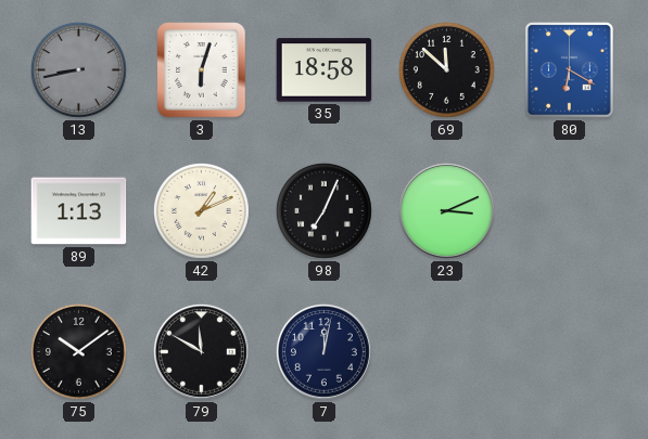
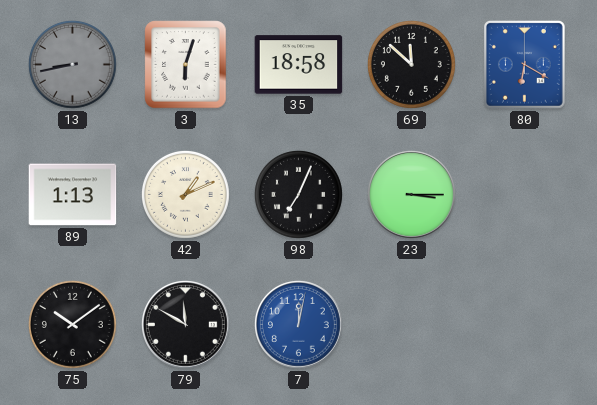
23: 3:11 -> 3:15 (412, 195)
7 dial: navy -> blue (299, 325)
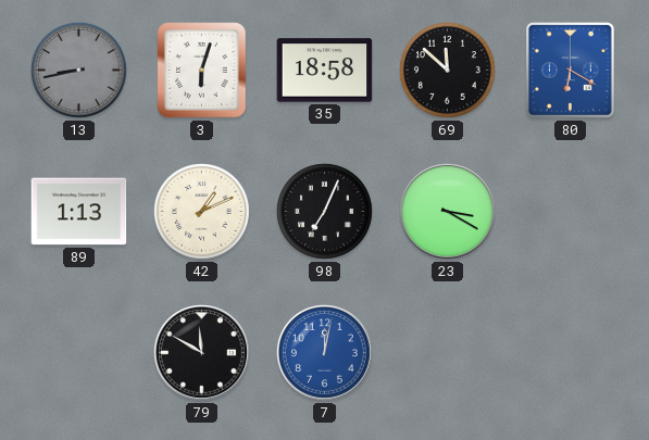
23: 3:15 -> 3:20 (448, 212)
75: 10:09 -> none (72, 324)
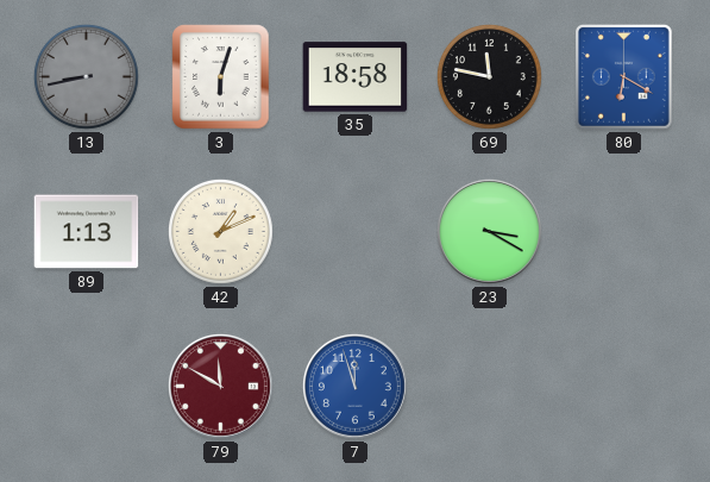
69: 11:52 -> 11:47 (489, 76)
98: 7:04 -> none (324, 211)
79 dial: black -> burgundy (221, 387)
7: 12:02 -> 11:57 (356, 387)
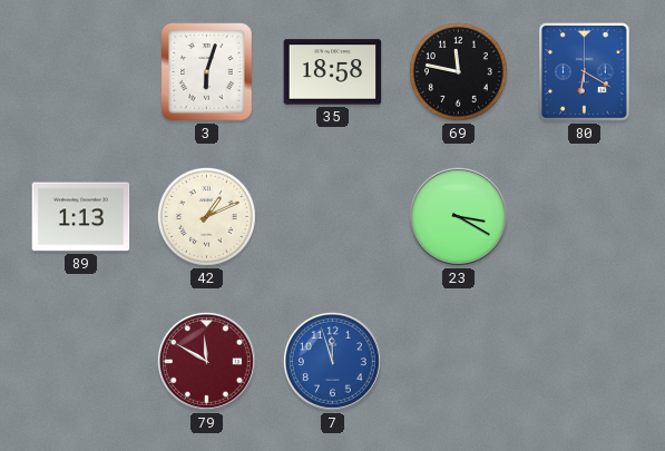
13: 8:43 -> none (86, 76)
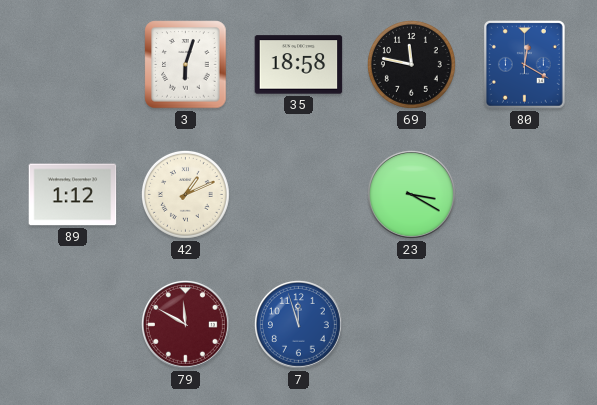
80: 6:20 -> 12:20 (524, 64)
89: 1:13 -> 1:12 (73, 195)
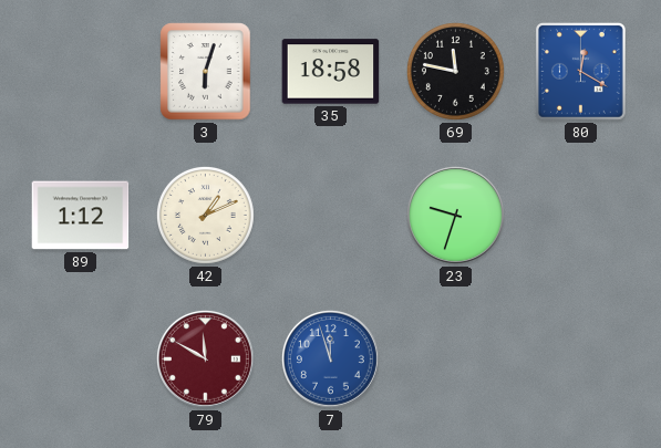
23: 3:20 -> 9:33 (456, 216)
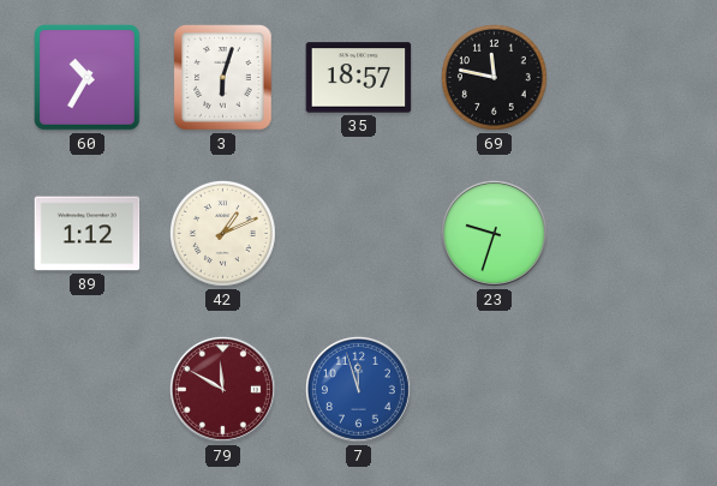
60: none -> 10:35 (88, 78)
35: 18:58 -> 18:57 (359, 78)
80: 12:20 -> none (580, 71)
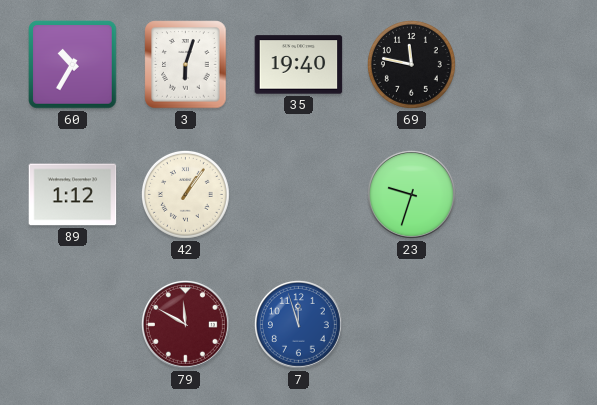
35: 18:57 -> 19:40 (299, 65)
42: 1:11 -> 1:06 (185, 194)
